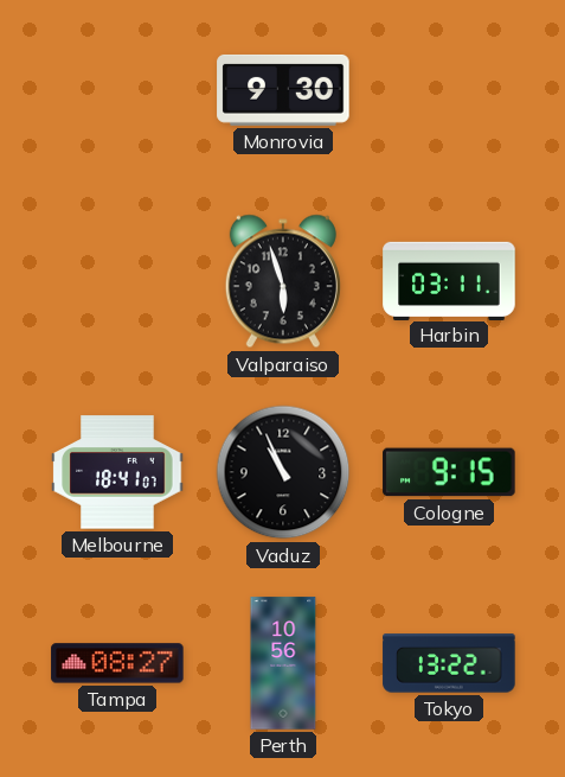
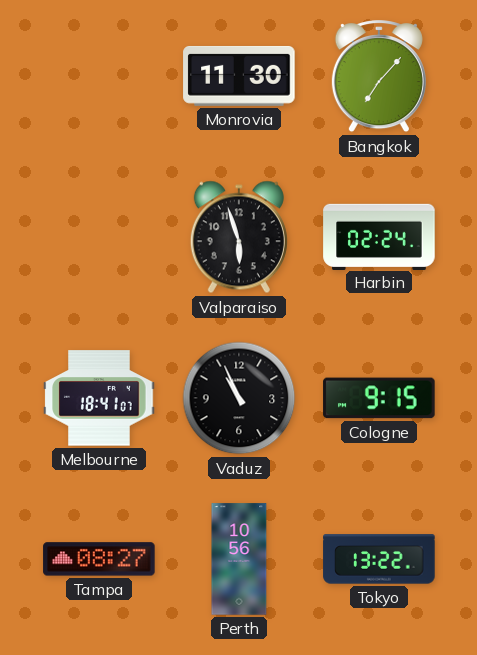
Monrovia: 9:30 -> 11:30 (239, 76)
Bangkok: none -> 7:07 (379, 77)
Harbin: 03:11 -> 02:24 (379, 236)
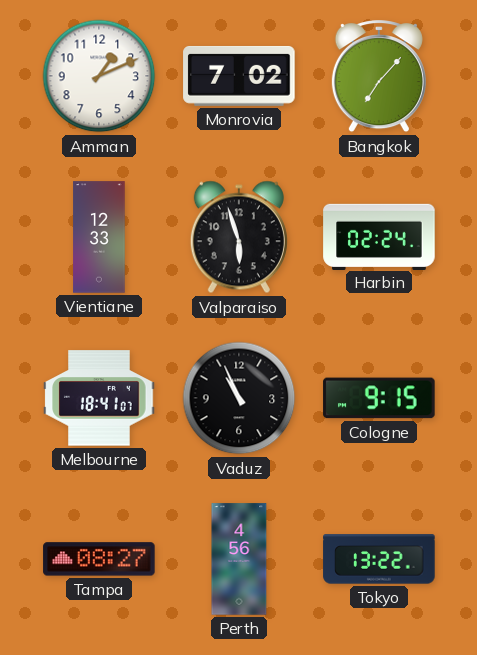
Amman: none -> 1:11 (99, 76)
Monrovia: 11:30 -> 7:02 (239, 76)
Vientiane: none -> 12:33 (99, 237)
Perth: 10:56 -> 4:56 (239, 559)
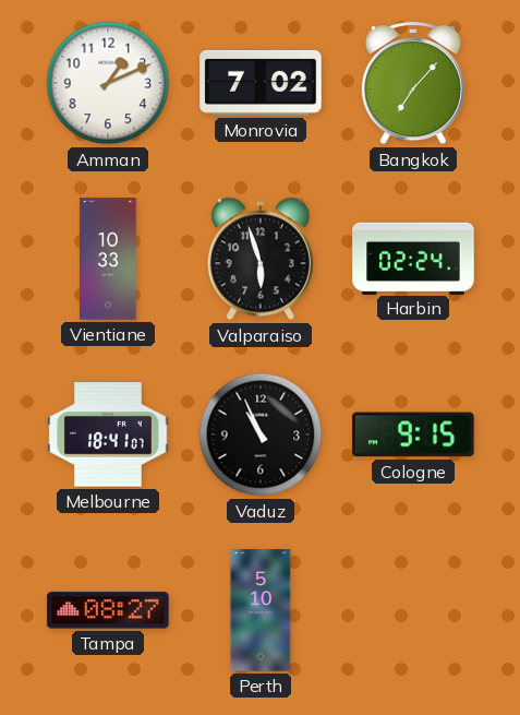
Vientiane: 12:33 -> 10:33 (108, 259)
Perth: 4:56 -> 5:10 (261, 610)
Tokyo: 13:22 -> none (379, 559)
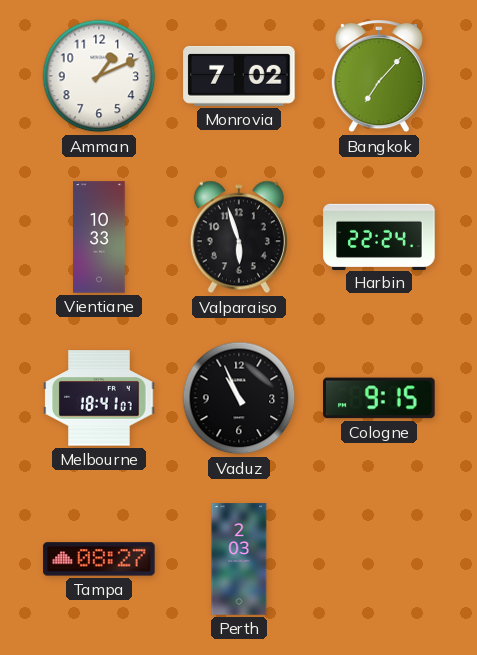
Harbin: 02:24 -> 22:24 (379, 236)
Perth: 5:10 -> 2:03 (239, 559)
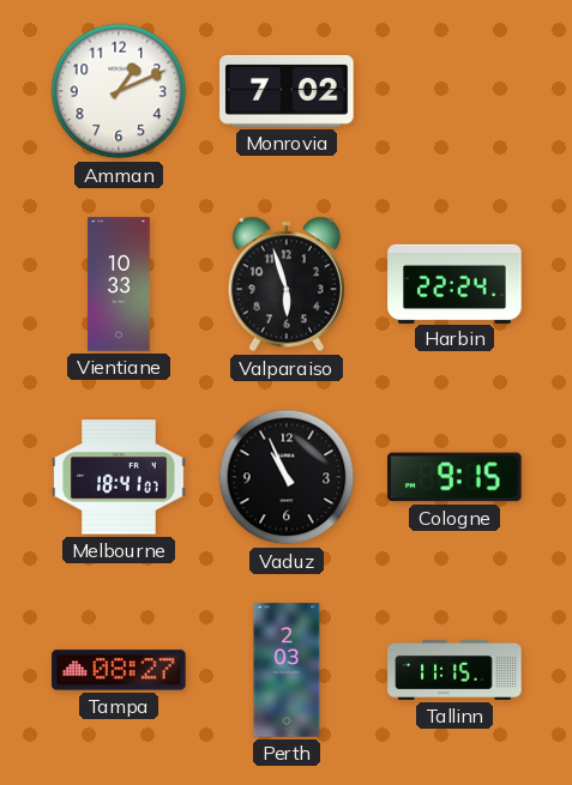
Bangkok: 7:07 -> none (379, 77)
Tallinn: none -> 11:15 (454, 670)
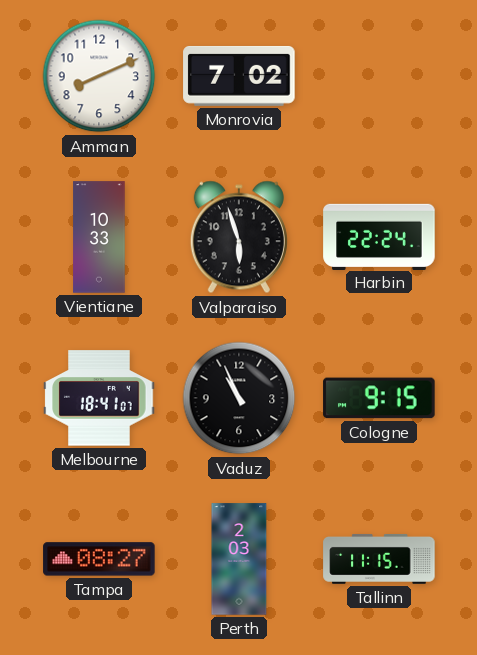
Amman: 1:11 -> 8:11 (99, 76)
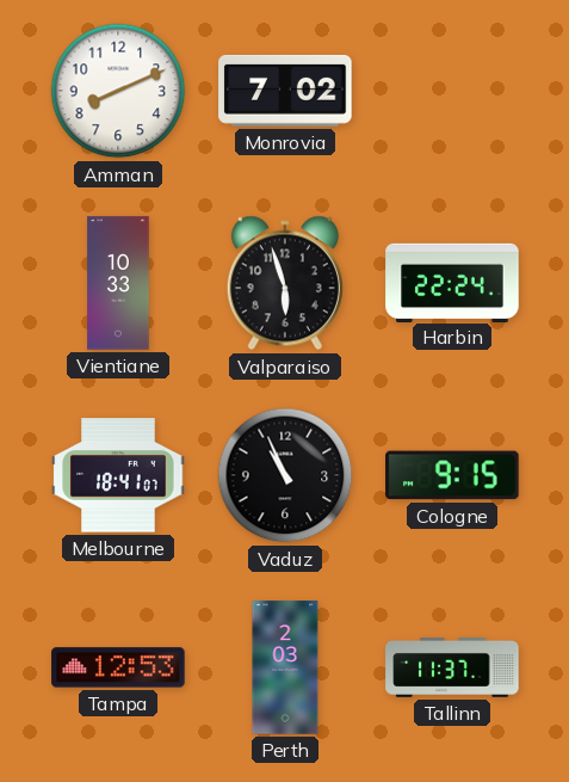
Tampa: 08:27 -> 12:53 (118, 667)
Tallinn: 11:15 -> 11:37 (452, 667)
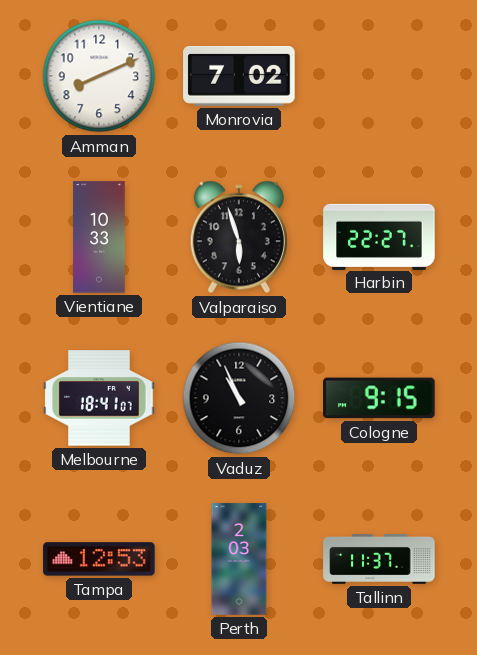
Harbin: 22:24 -> 22:27 (379, 236)
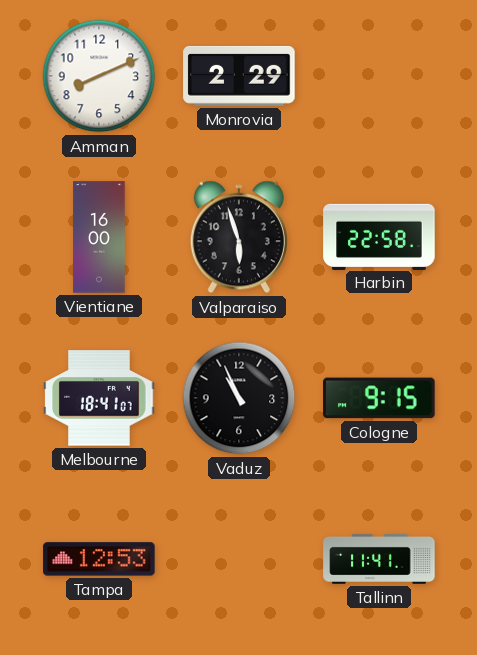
Monrovia: 7:02 -> 2:29 (239, 76)
Vientiane: 10:33 -> 16:00 (99, 237)
Harbin: 22:27 -> 22:58 (379, 236)
Perth: 2:03 -> none (239, 559)
Tallinn: 11:37 -> 11:41 (379, 559)
